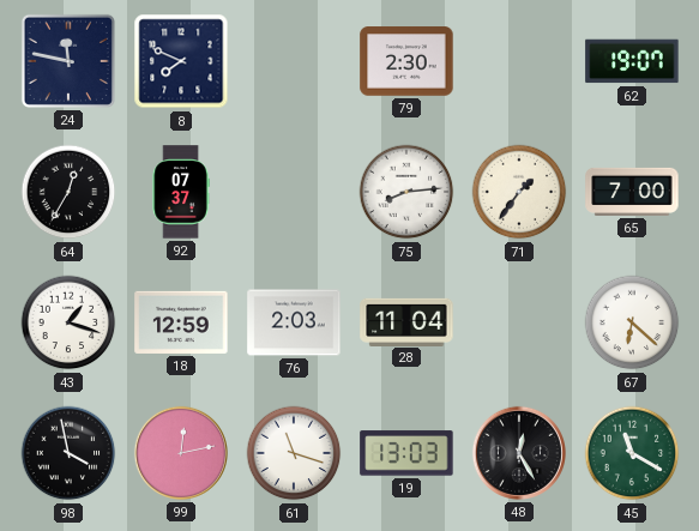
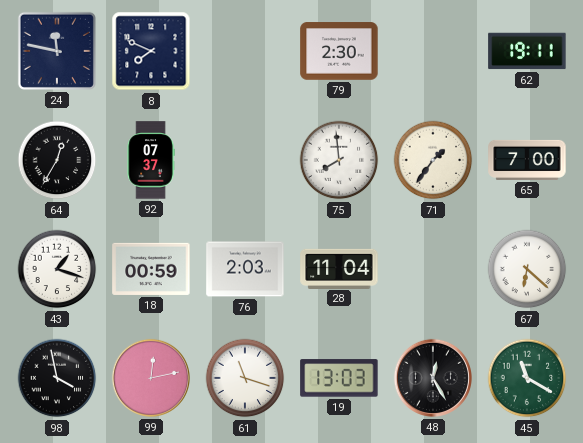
62: 19:07 -> 19:11 (527, 51)
75: 8:14 -> 7:59 (339, 160)
18: 12:59 -> 00:59 (151, 269)
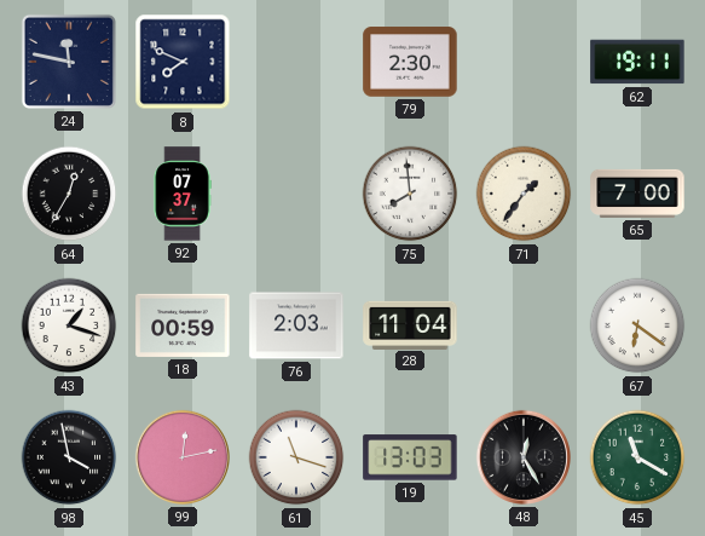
67: 6:22 -> 6:21 (637, 325)
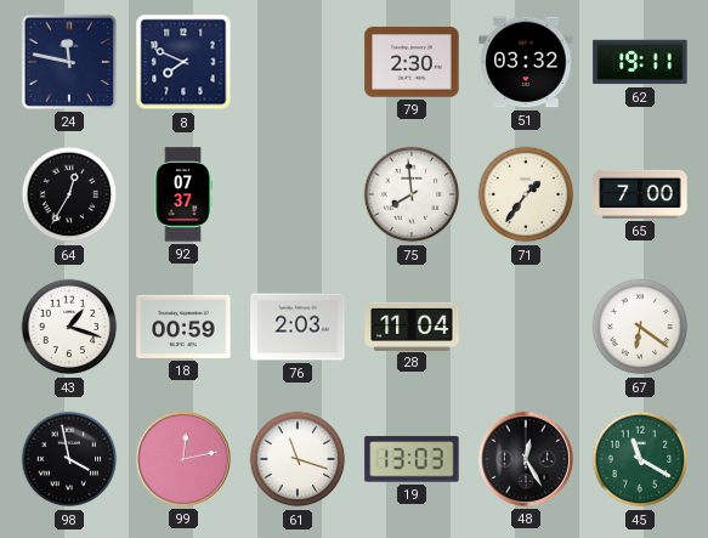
51: none -> 03:32 (526, 62)
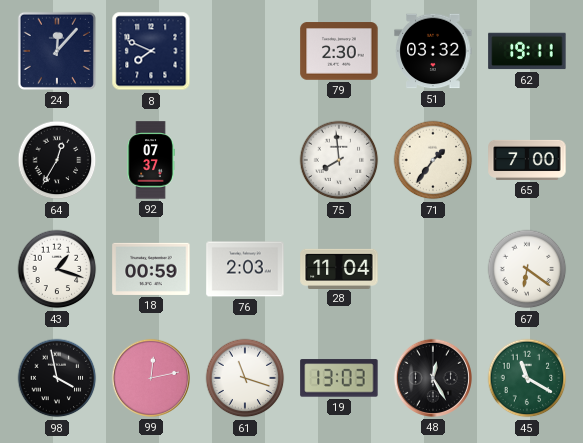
24: 11:47 -> 12:07 (57, 51)
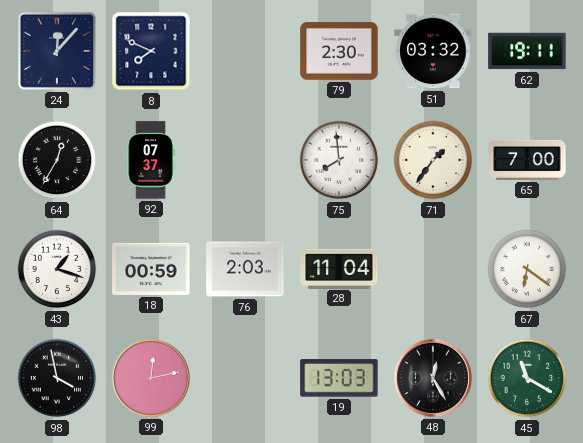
61: 11:18 -> none (245, 378)
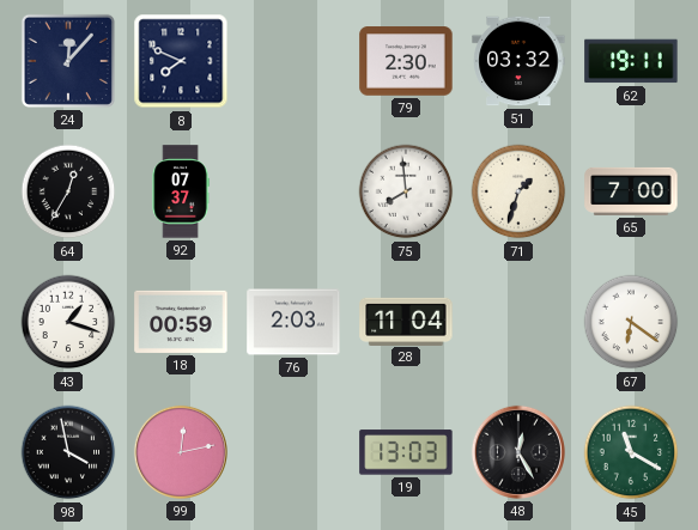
71: 1:36 -> 1:33 (518, 191)
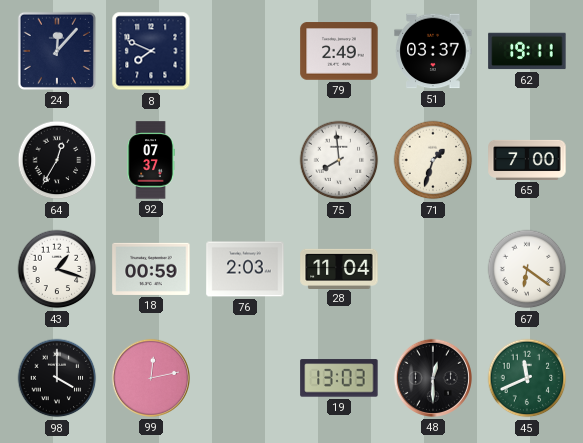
79: 2:30 -> 2:49 (339, 51)
51: 03:32 -> 03:37 (433, 51)
98: 3:58 -> 4:00 (57, 378)
48: 12:25 -> 12:30 (433, 378)
45: 11:20 -> 11:41 (527, 378)
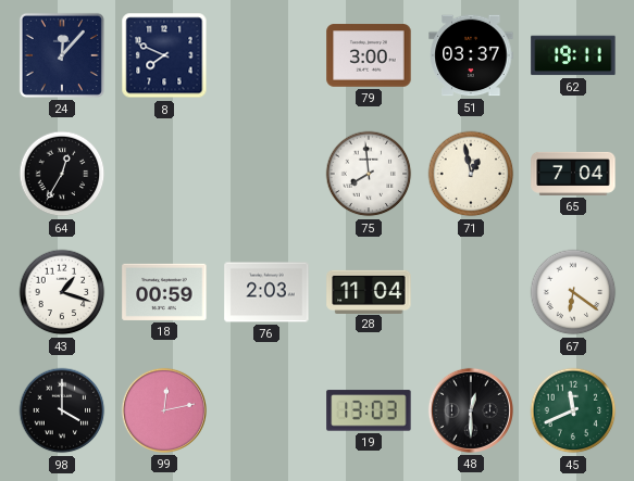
79: 2:49 -> 3:00 (369, 55)
92: 07:37 -> none (151, 160)
71: 1:33 -> 12:58 (471, 174)
65: 7:00 -> 7:04 (573, 174)
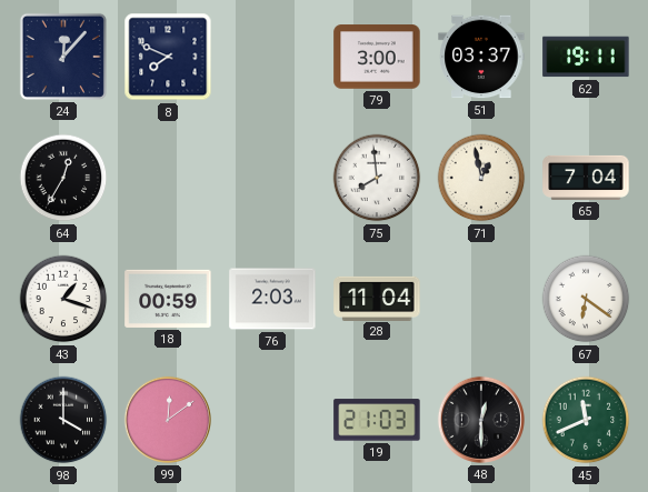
99: 12:13 -> 12:09 (168, 420)
19: 13:03 -> 21:03 (377, 420)
